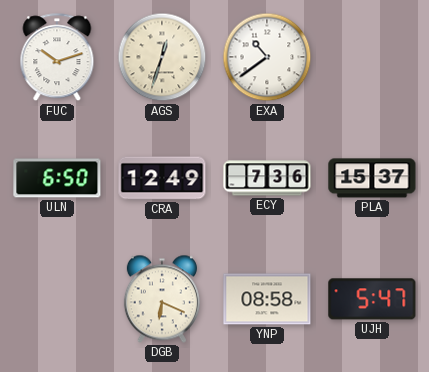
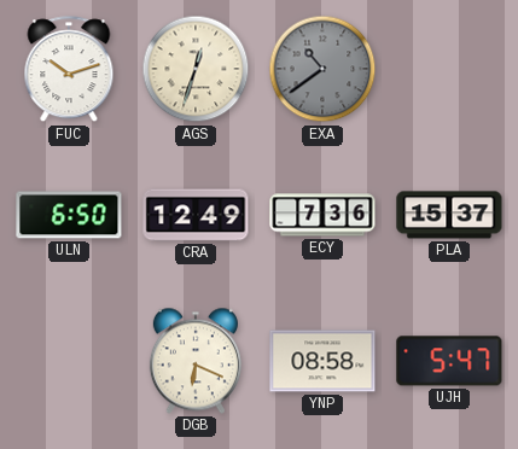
EXA dial: white -> grey (322, 69)
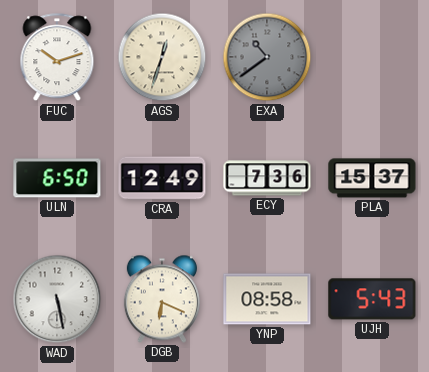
WAD: none -> 5:28 (57, 299)
UJH: 5:47 -> 5:43 (372, 299)
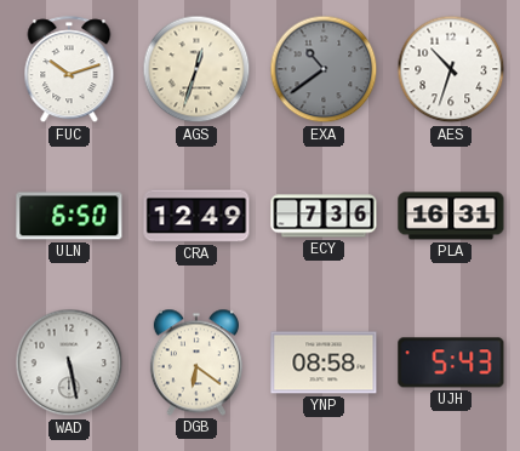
AES: none -> 10:33 (451, 69)
PLA: 15:37 -> 16:31 (451, 216)
DGB: 6:19 -> 6:21 (196, 362)
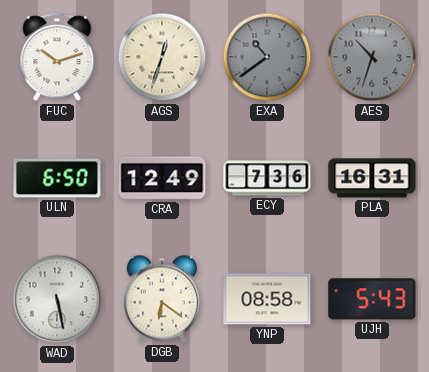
AES dial: white -> grey (372, 57)
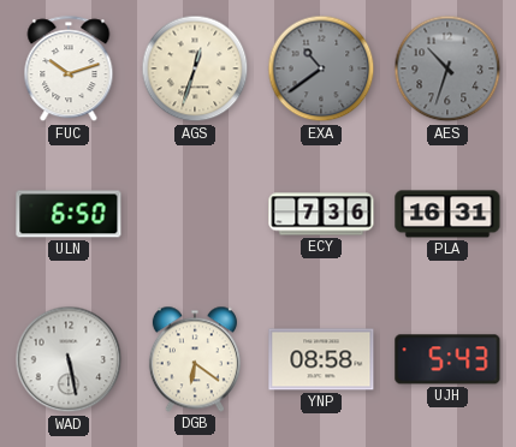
CRA: 12:49 -> none (162, 178)
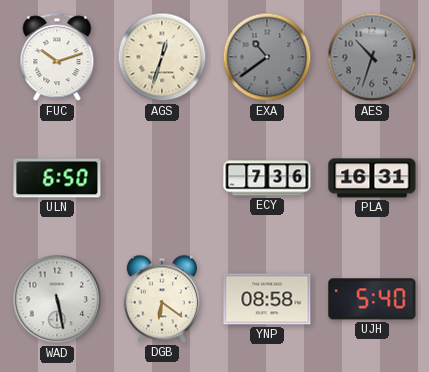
UJH: 5:43 -> 5:40 (372, 299)
